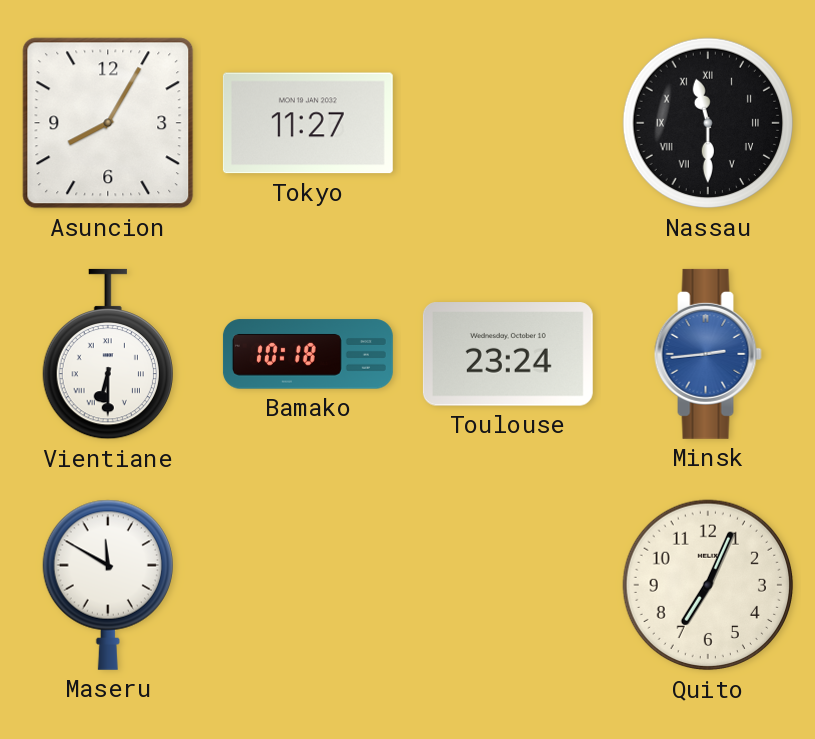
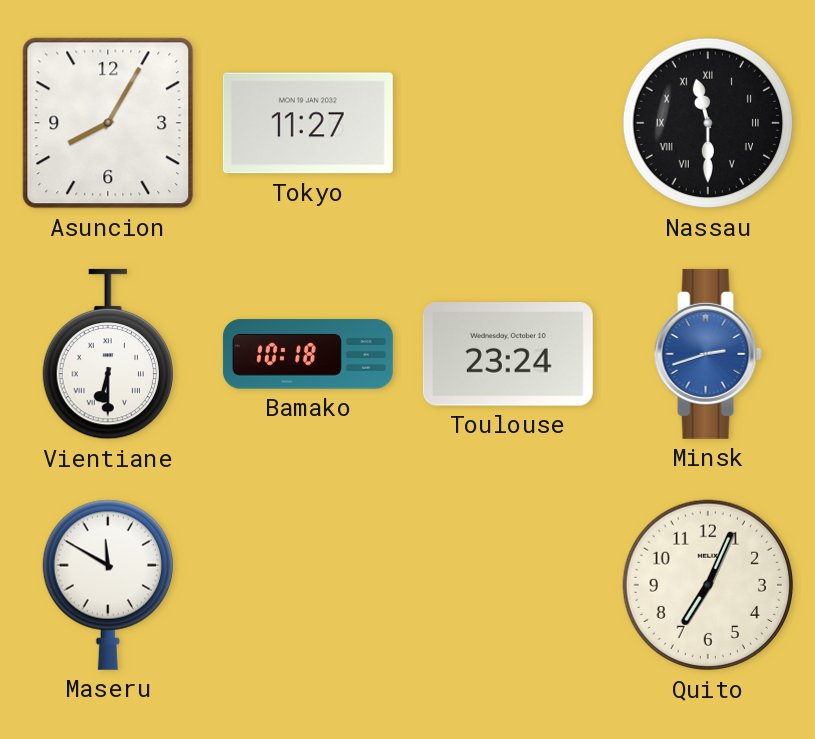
Minsk: 2:44 -> 2:42 (708, 354)
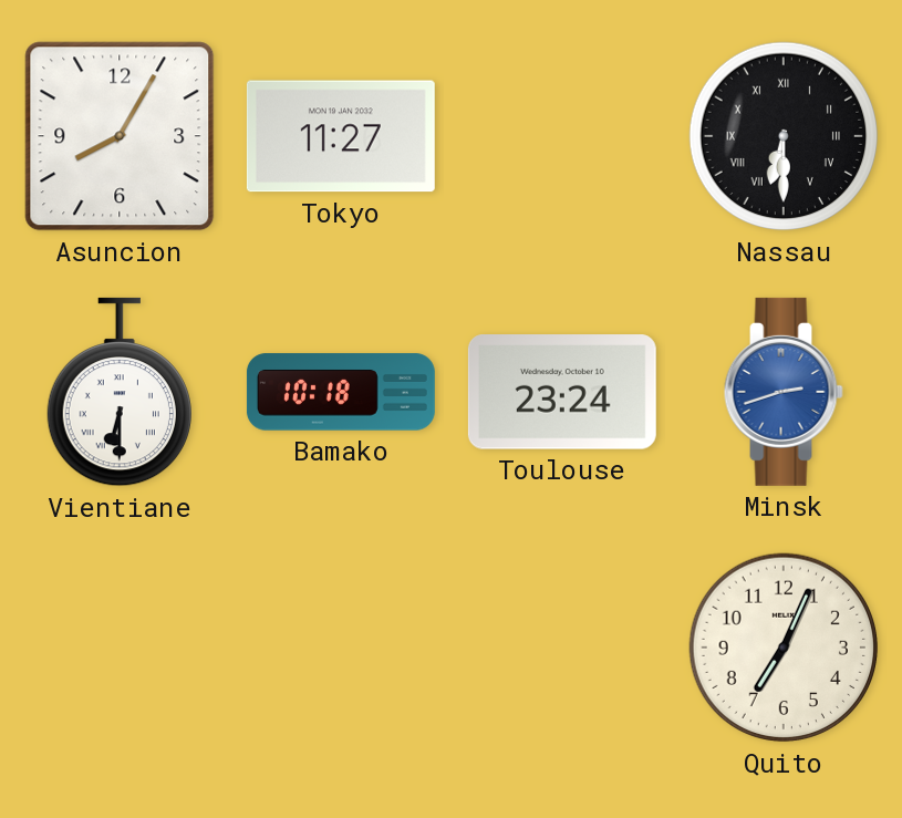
Nassau: 11:30 -> 6:30 (784, 136)
Maseru: 11:50 -> none (108, 585)
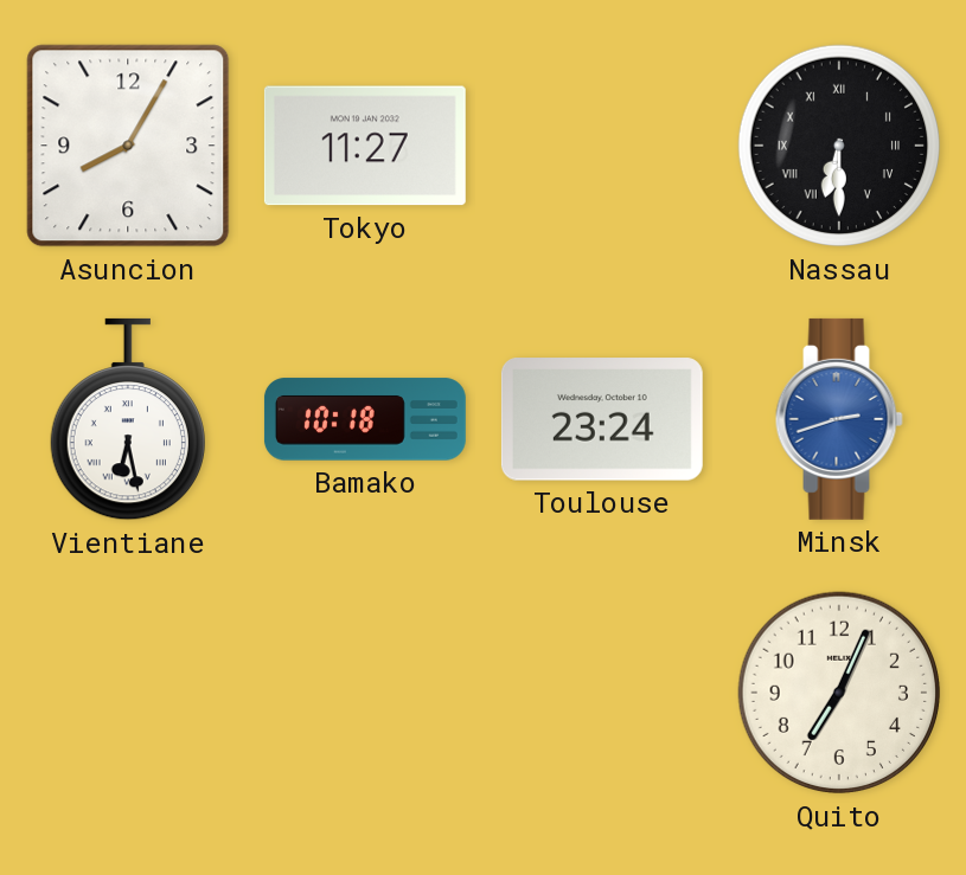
Vientiane: 6:30 -> 6:28 (128, 419)
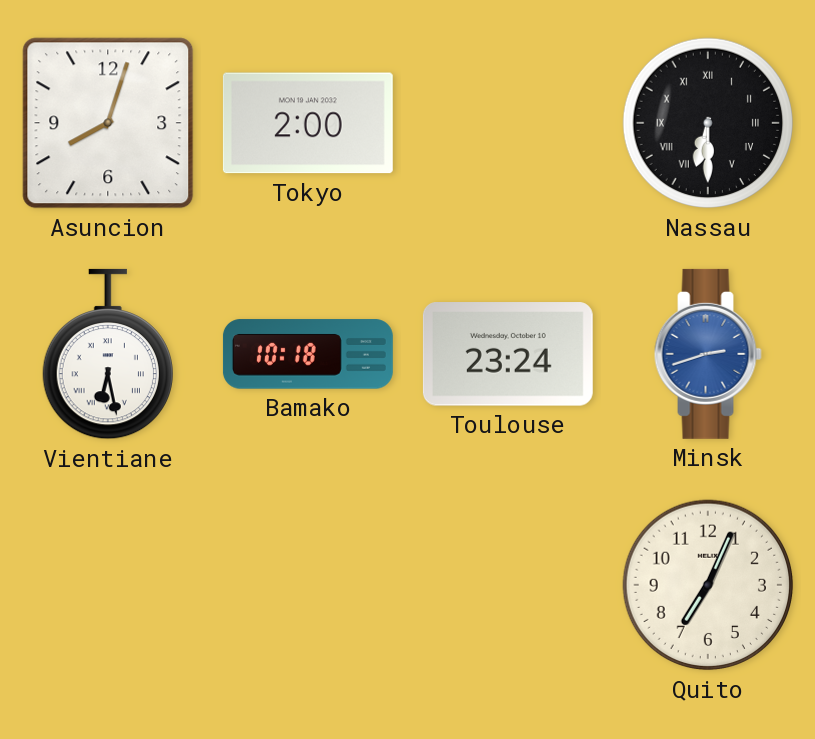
Asuncion: 8:05 -> 8:03 (108, 123)
Tokyo: 11:27 -> 2:00 (308, 123)
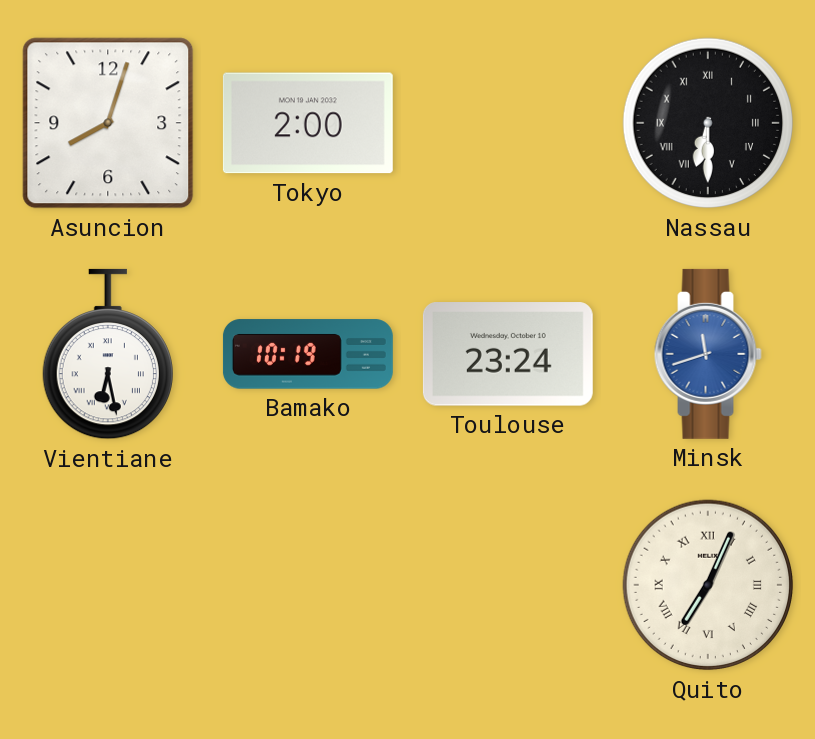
Bamako: 10:18 -> 10:19 (308, 354)
Minsk: 2:42 -> 11:42 (708, 354)
Quito numerals: Arabic -> Roman (708, 585)
